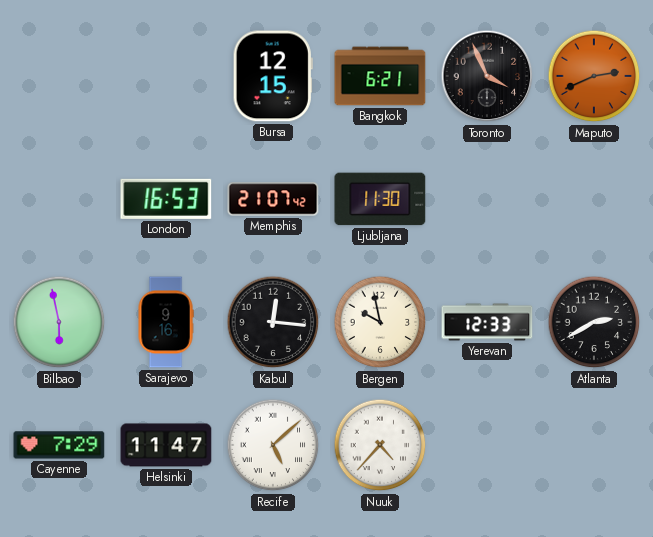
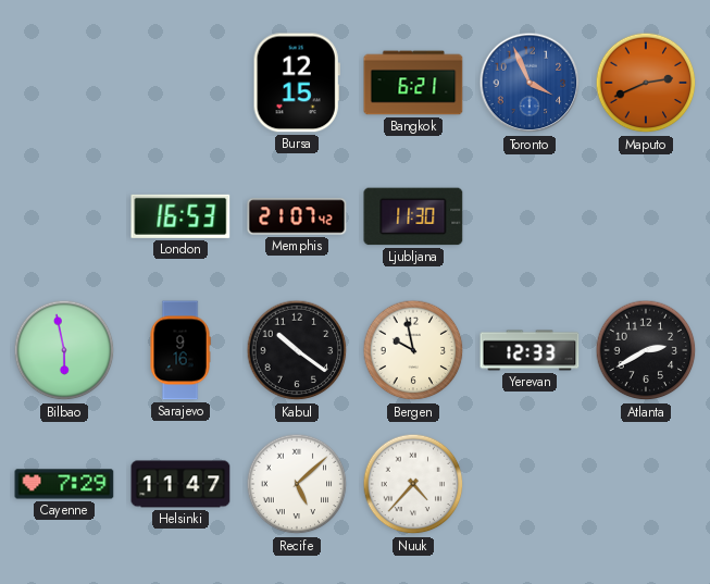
Toronto dial: black -> blue (530, 83)
Kabul: 12:16 -> 10:21 (297, 350)
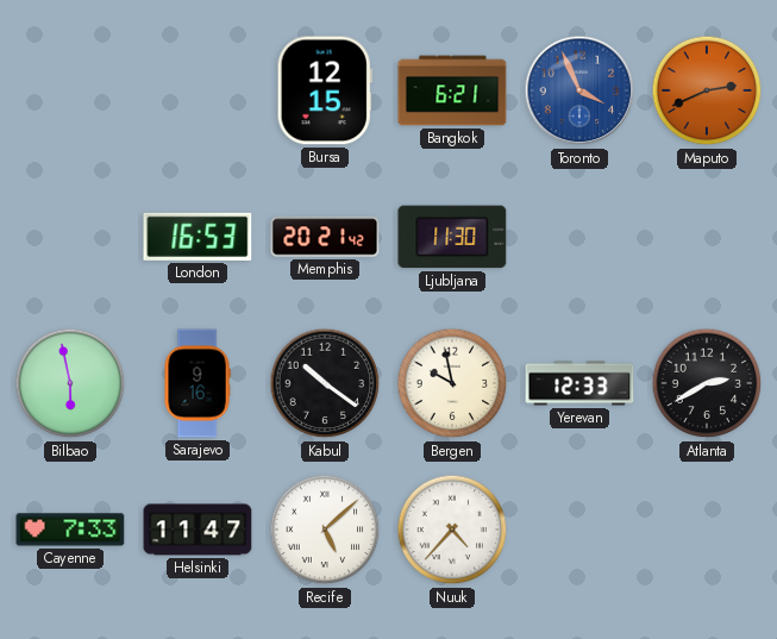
Memphis: 21:07 -> 20:21 (325, 237)
Cayenne: 7:29 -> 7:33 (70, 530)
